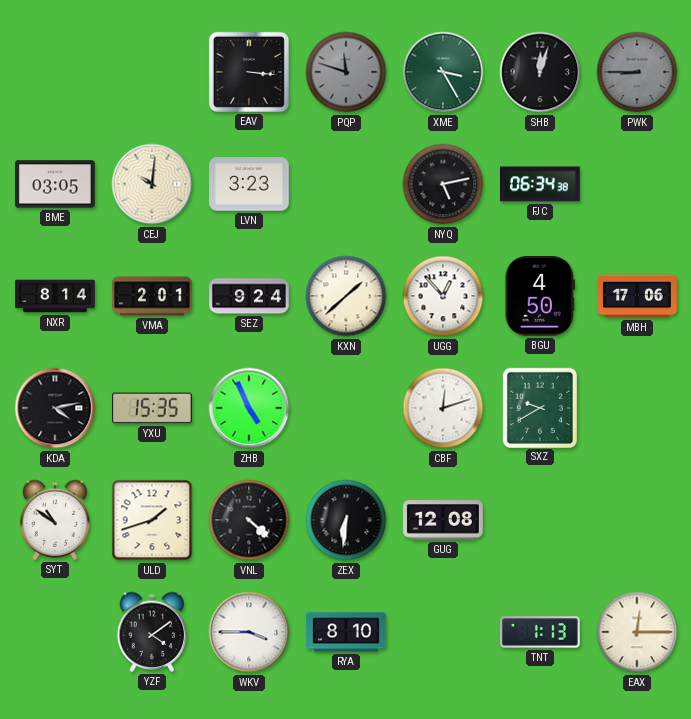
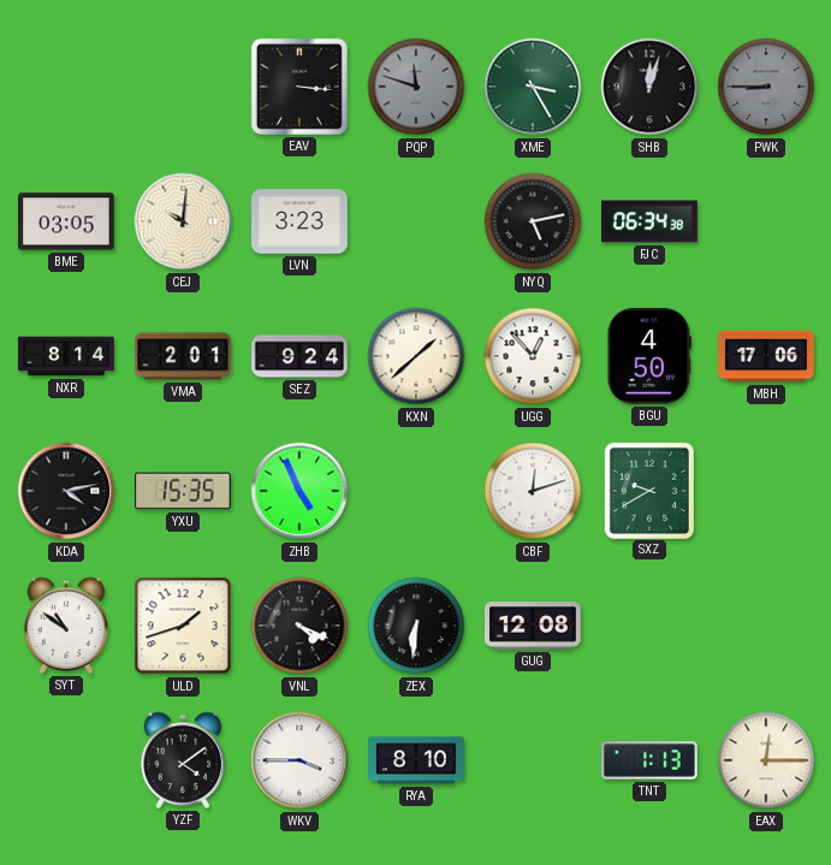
VNL: 4:22 -> 4:19 (299, 626)
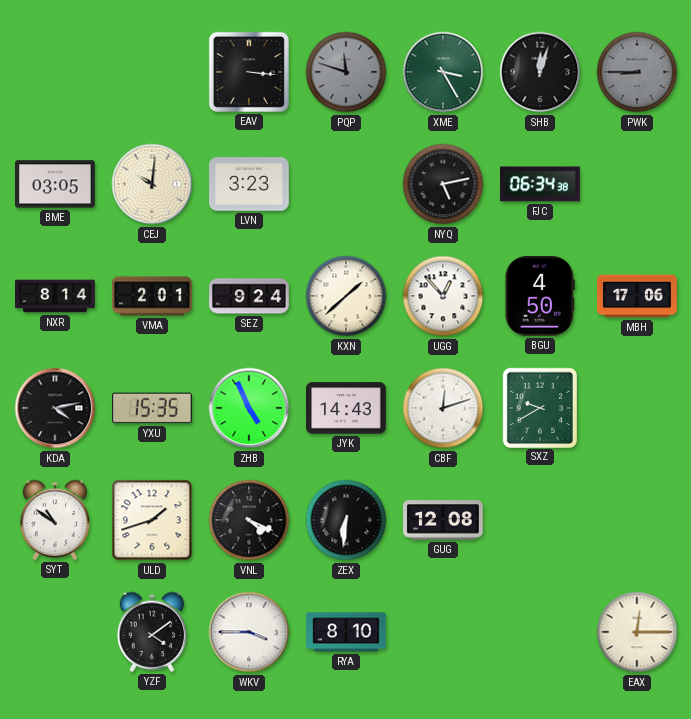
JYK: none -> 14:43 (347, 408)
TNT: 1:13 -> none (649, 760)
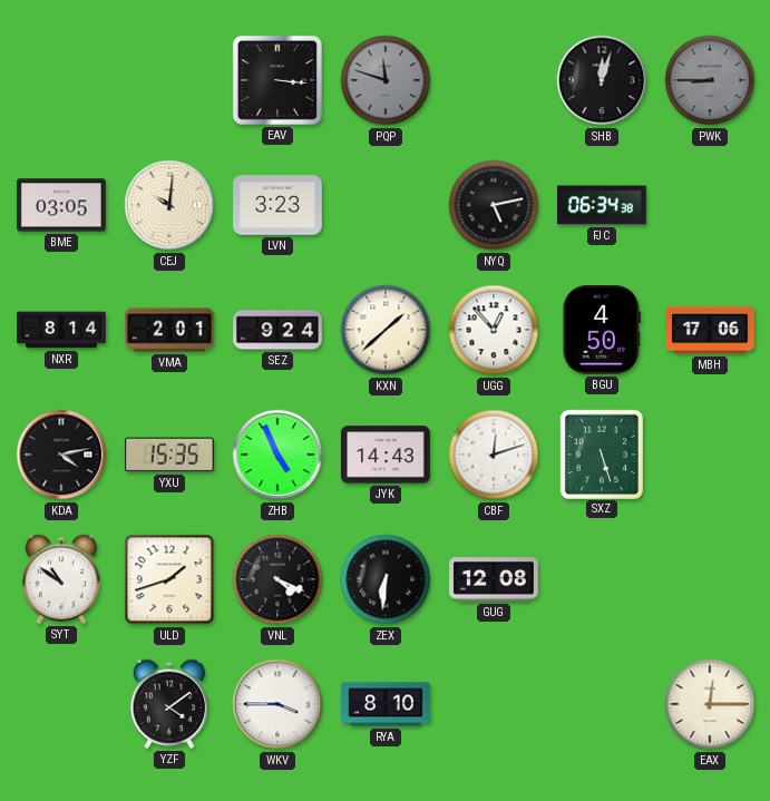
XME: 3:25 -> none (443, 72)
SXZ: 9:40 -> 5:27 (602, 453)
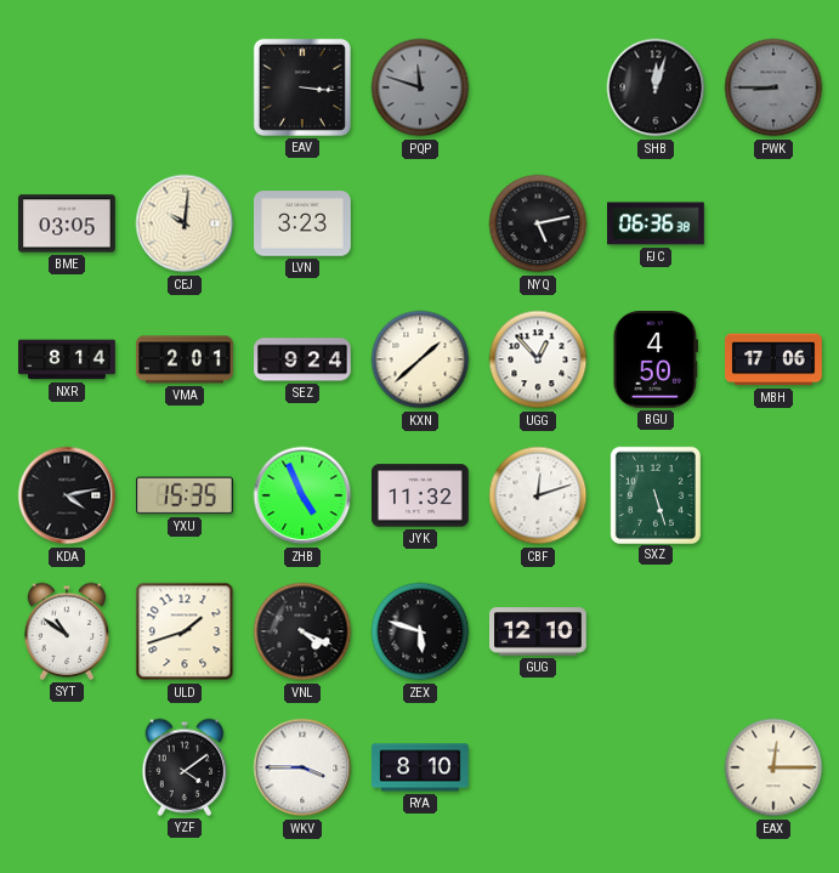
FJC: 06:34 -> 06:36 (657, 223)
JYK: 14:43 -> 11:32 (421, 495)
ZEX: 6:31 -> 5:48 (420, 631)
GUG: 12:08 -> 12:10 (539, 631)
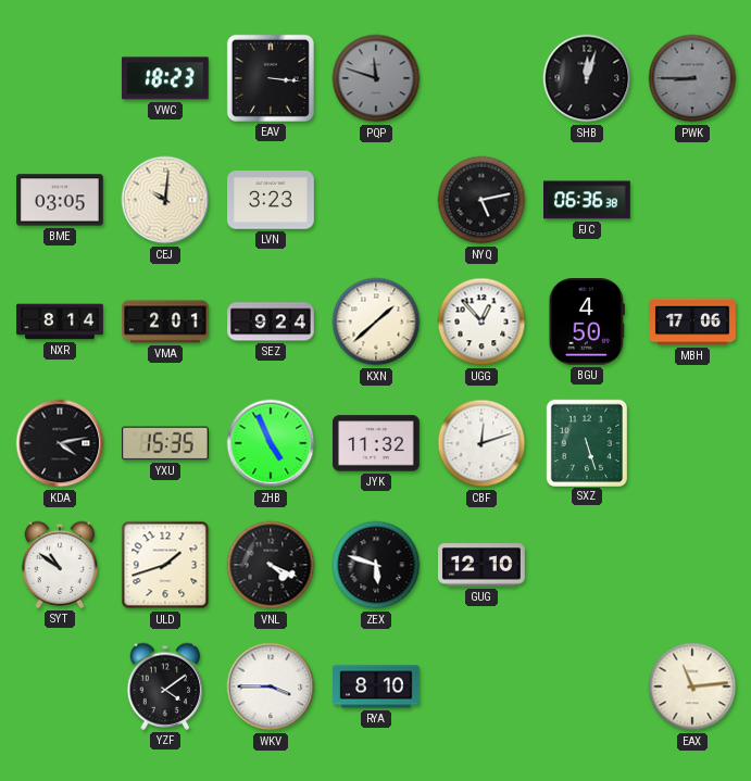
VWC: none -> 18:23 (165, 78)
EAX: 12:15 -> 11:14 (692, 686)
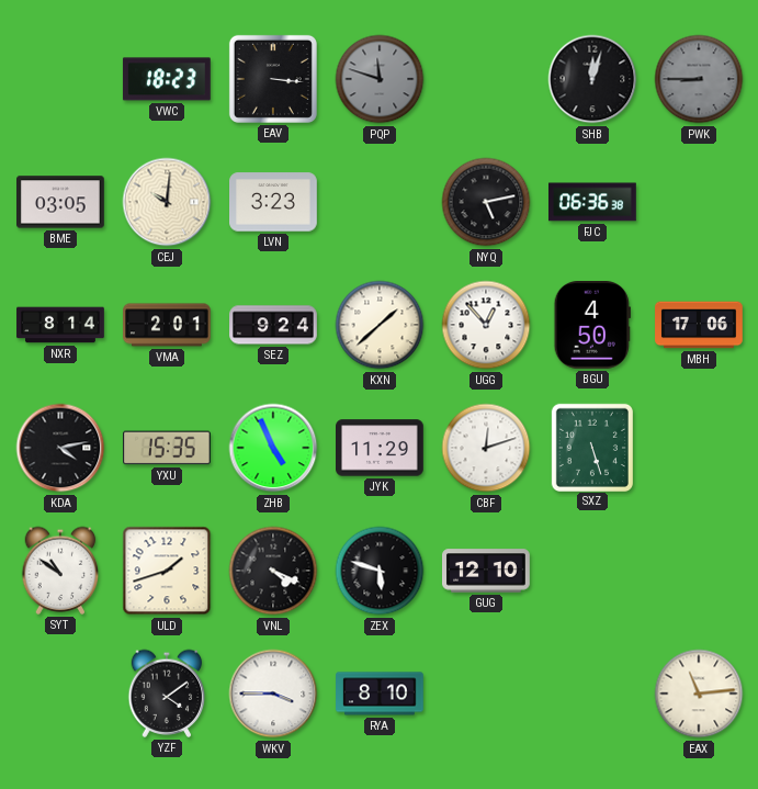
JYK: 11:32 -> 11:29 (381, 448)
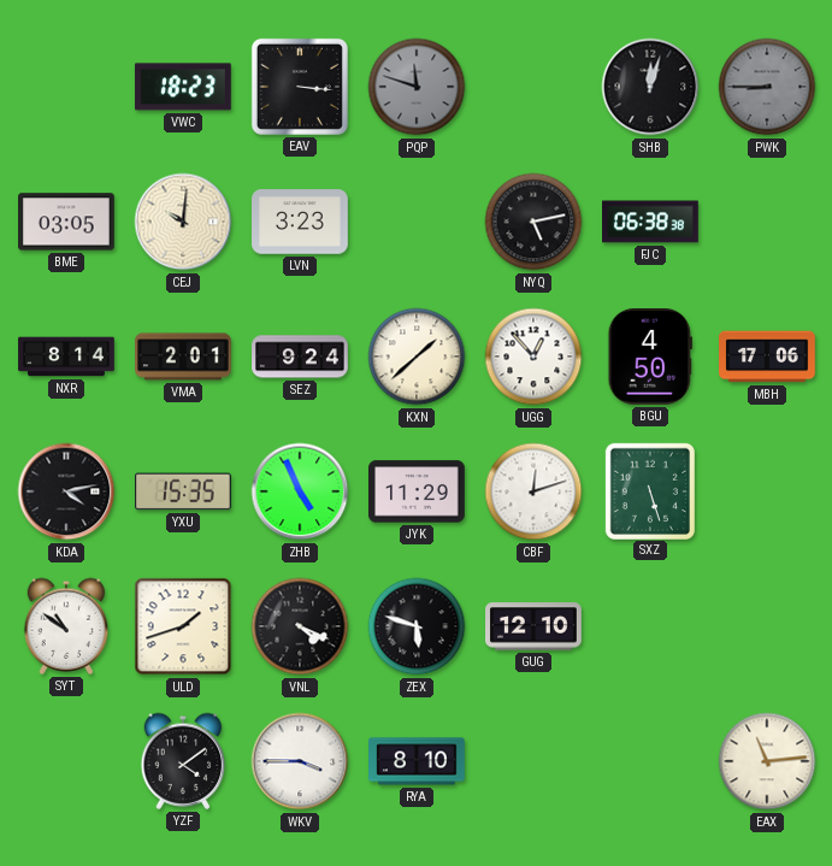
FJC: 06:36 -> 06:38 (651, 222)
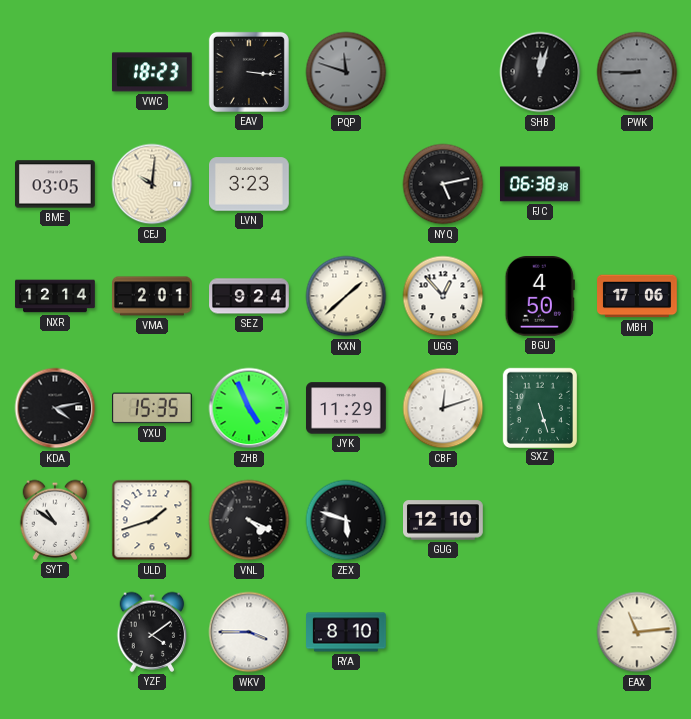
NXR: 8:14 -> 12:14 (55, 296)
